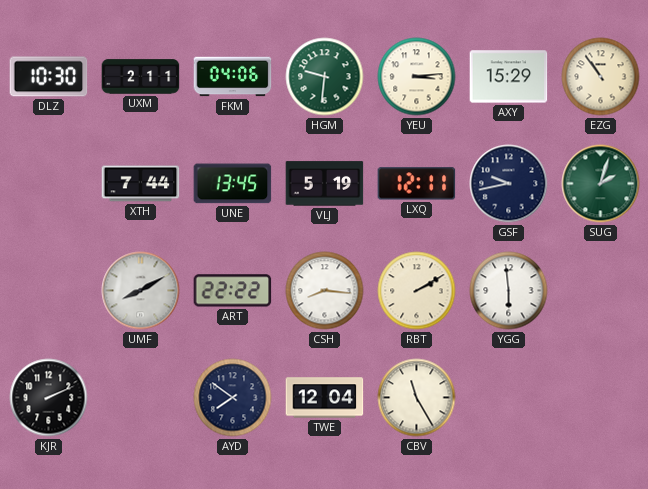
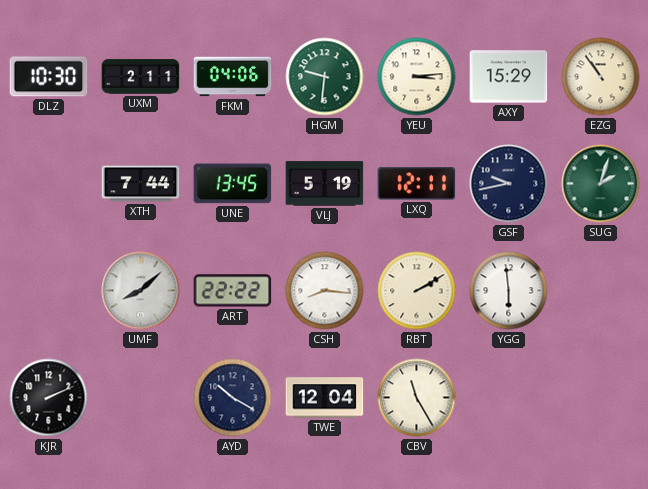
UMF: 8:10 -> 8:08 (141, 291)
AYD: 7:51 -> 10:20 (233, 398)
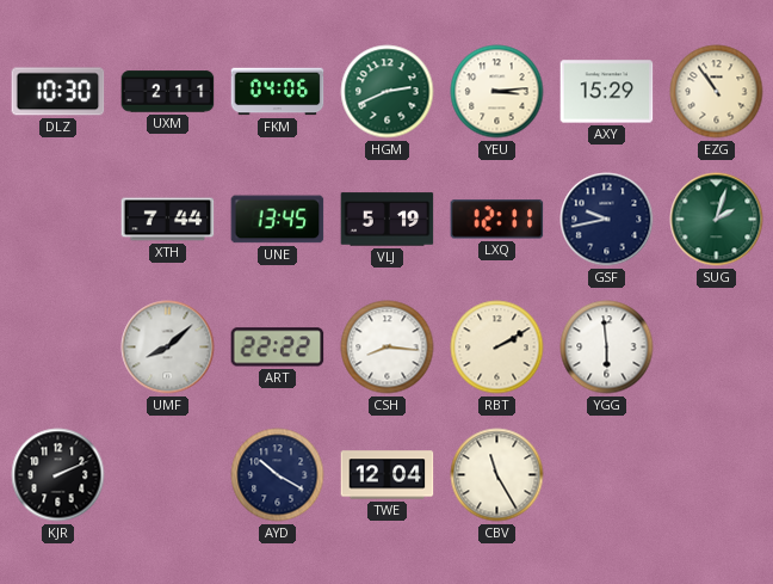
HGM: 9:31 -> 2:41 (388, 92)
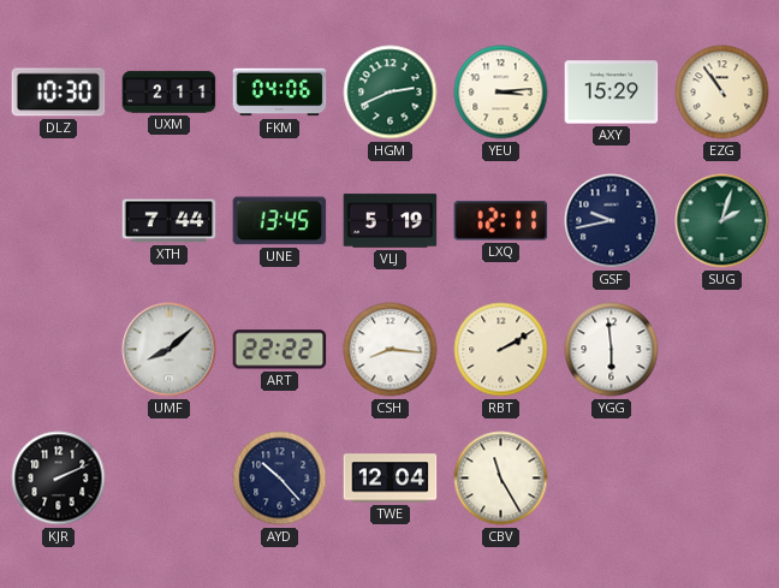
AYD: 10:20 -> 10:23 (280, 479)
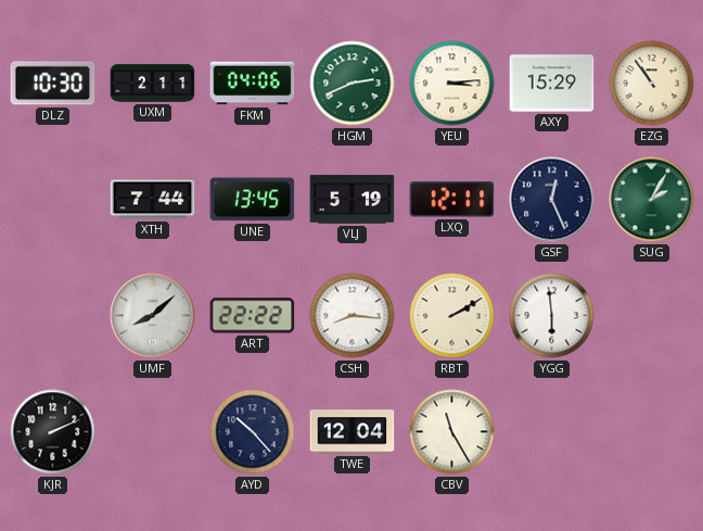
GSF: 9:43 -> 12:26 (552, 200)
SUG: 2:03 -> 2:05 (652, 200)
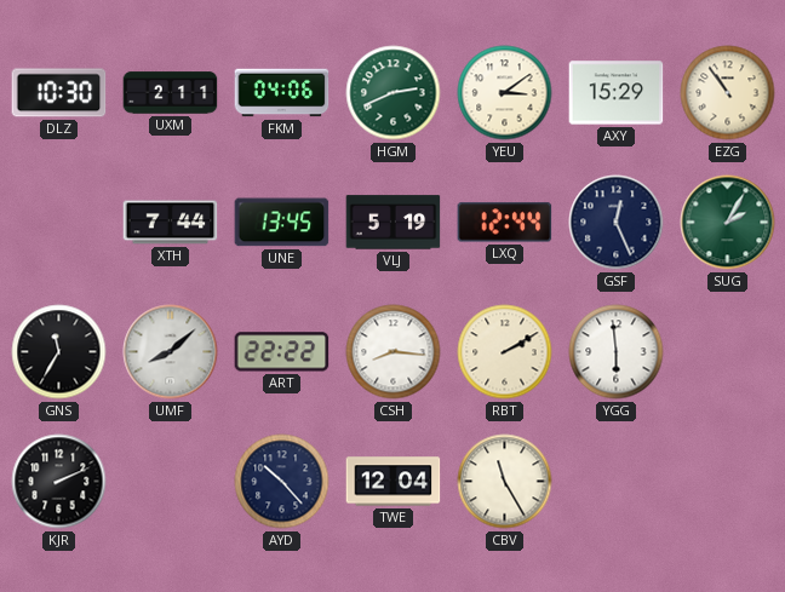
YEU: 3:14 -> 3:09 (505, 93)
LXQ: 12:11 -> 12:44 (505, 223)
GNS: none -> 11:35 (59, 352)
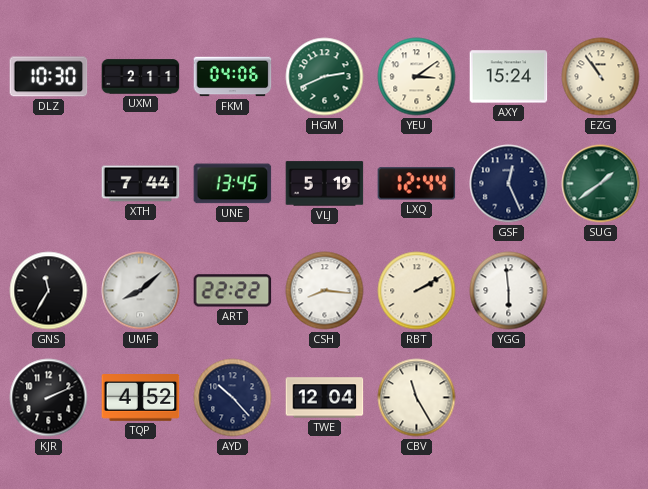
AXY: 15:29 -> 15:24 (509, 77)
SUG: 2:05 -> 1:39 (601, 184)
TQP: none -> 4:52 (141, 398)
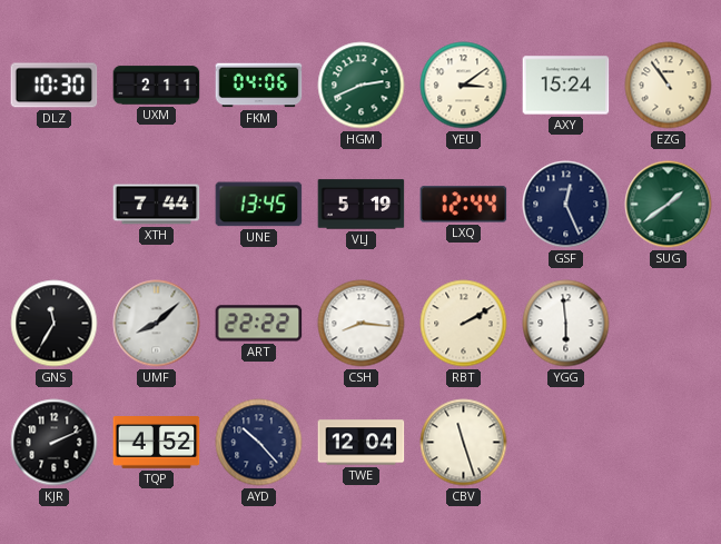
CBV: 11:25 -> 11:27 (464, 443)
